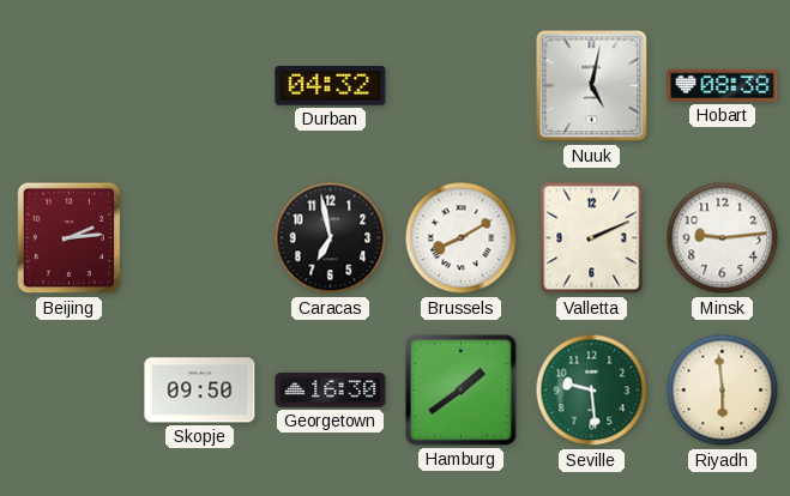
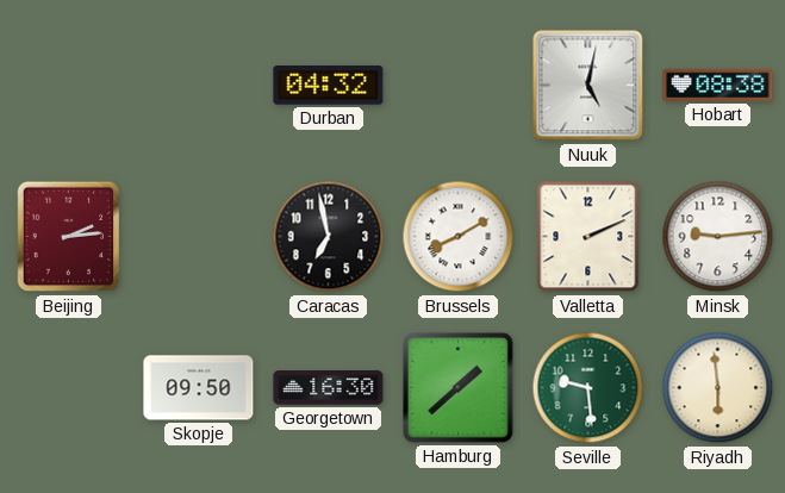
Hamburg: 1:39 -> 1:38 (459, 388)
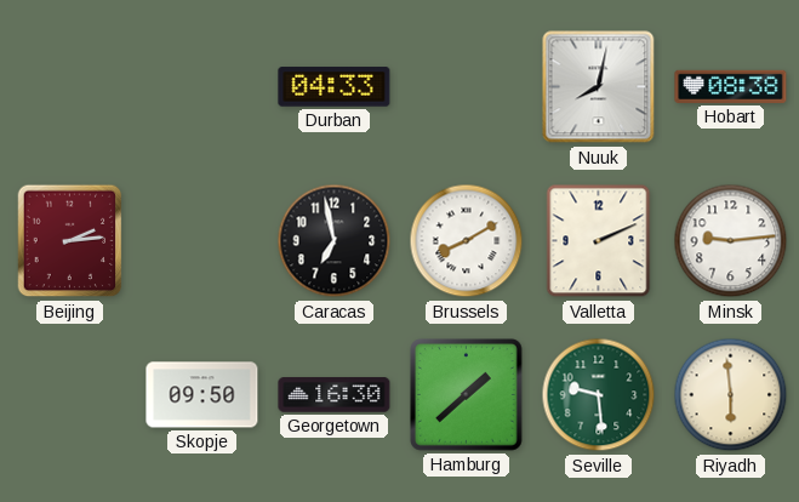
Durban: 04:32 -> 04:33 (335, 87)
Nuuk: 5:02 -> 8:02 (599, 87)
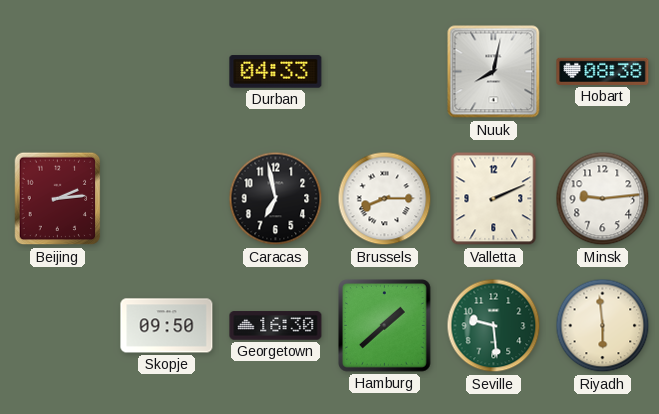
Brussels: 8:10 -> 8:15 (385, 199)
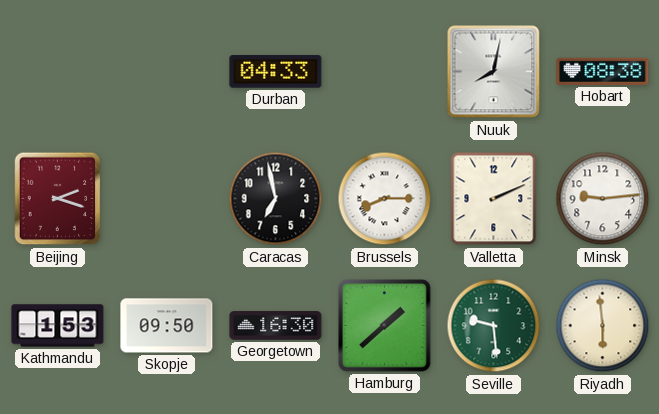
Beijing: 2:14 -> 2:18 (58, 199)
Kathmandu: none -> 1:53 (58, 326)
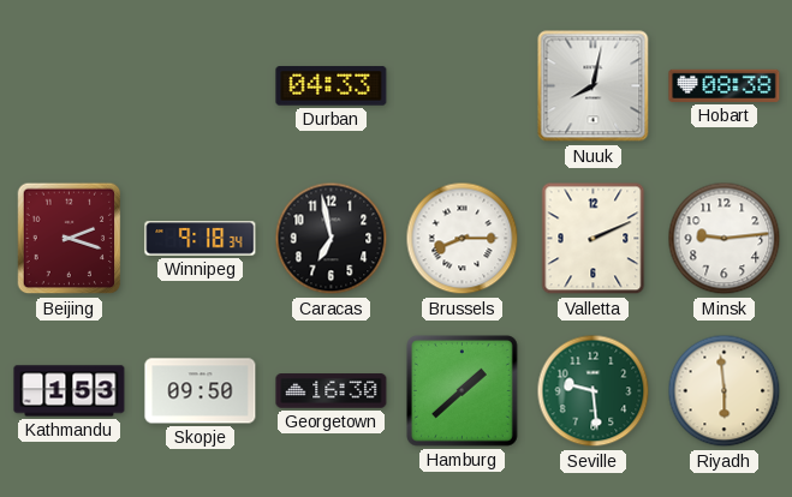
Winnipeg: none -> 9:18 (201, 239)
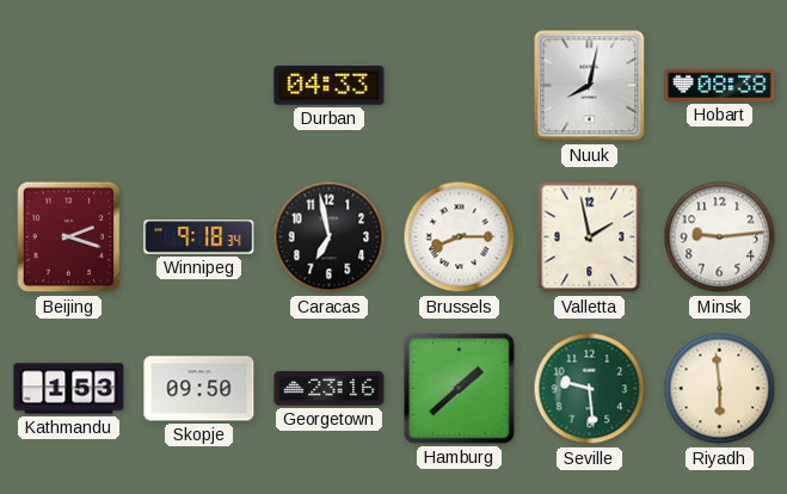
Valletta: 2:11 -> 1:58 (590, 237)
Georgetown: 16:30 -> 23:16 (330, 389)
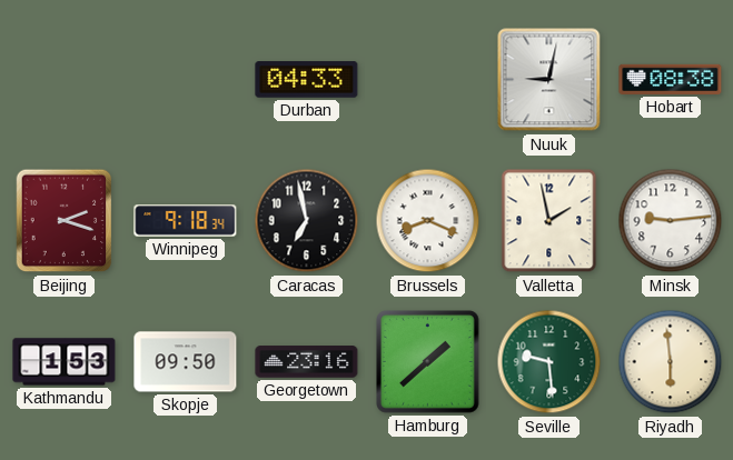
Nuuk: 8:02 -> 9:02 (549, 80)
Brussels: 8:15 -> 8:19 (428, 221)
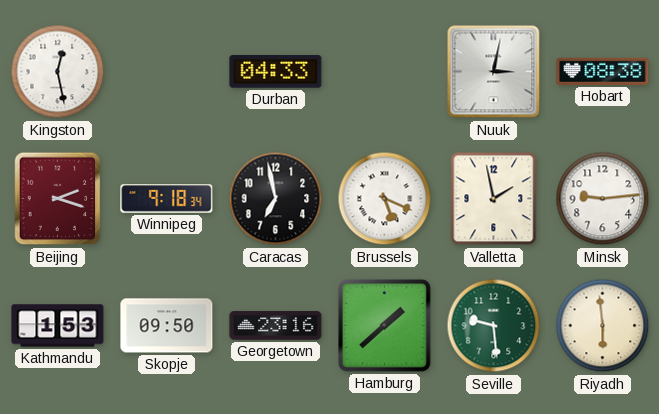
Kingston: none -> 12:28 (58, 72)
Nuuk: 9:02 -> 3:02 (494, 72)
Brussels: 8:19 -> 5:19 (385, 199)
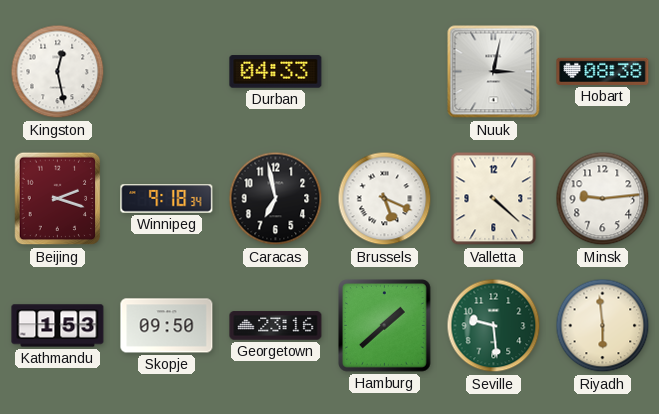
Valletta: 1:58 -> 4:22 (494, 199)
